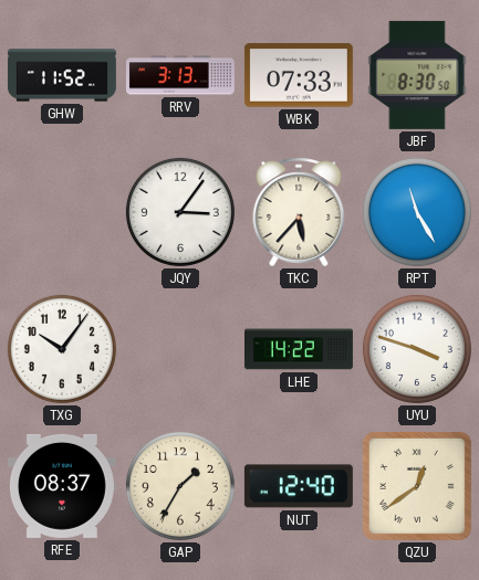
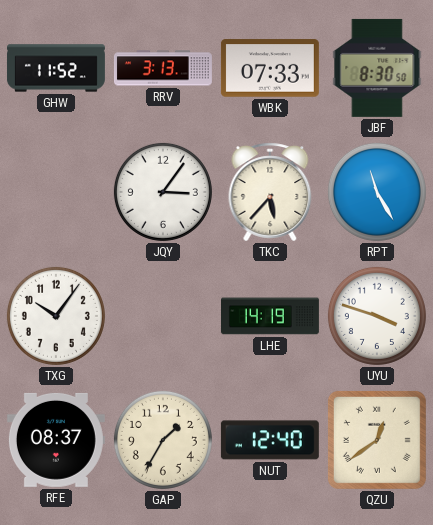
LHE: 14:22 -> 14:19 (270, 316)
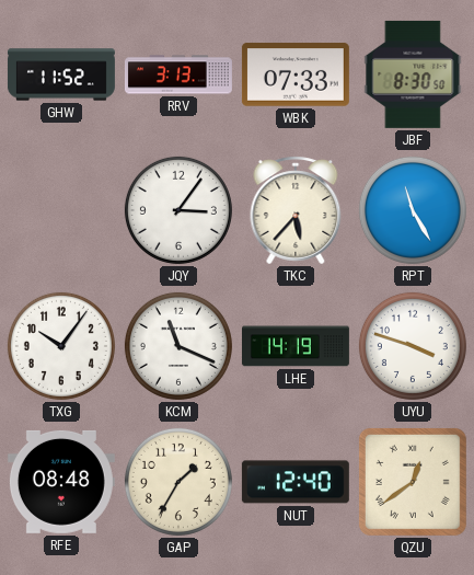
KCM: none -> 11:19 (178, 346)
RFE: 08:37 -> 08:48 (61, 482)
